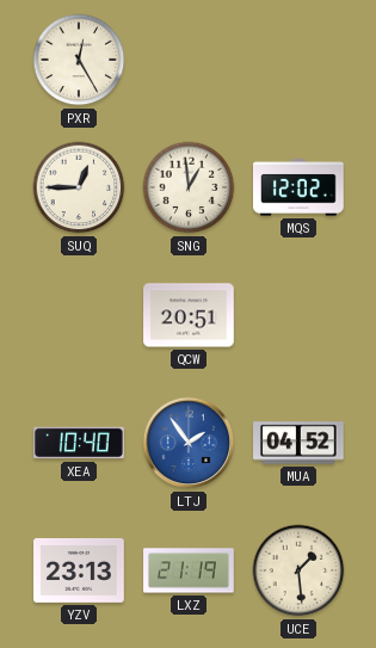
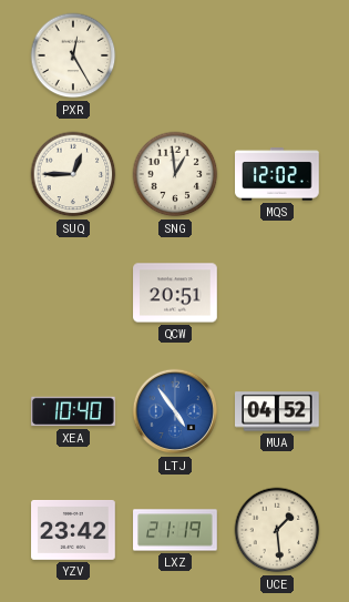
LTJ: 1:54 -> 4:54 (175, 411)
YZV: 23:13 -> 23:42 (73, 530)
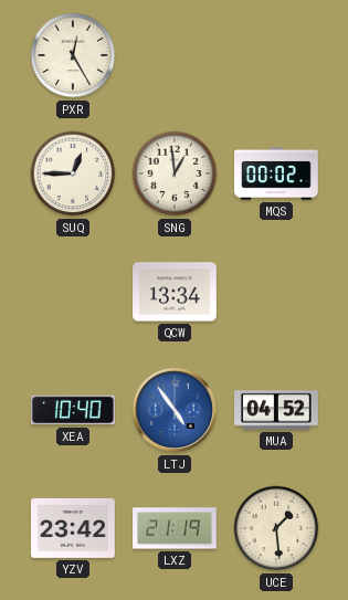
MQS: 12:02 -> 00:02 (277, 173)
QCW: 20:51 -> 13:34 (175, 292)
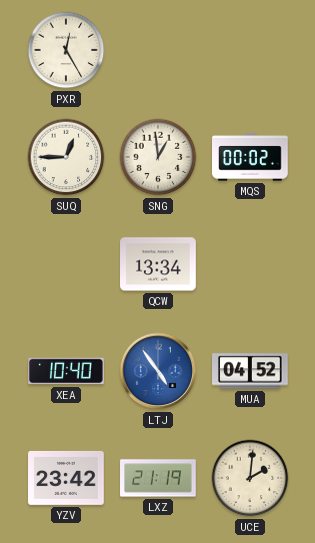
UCE: 1:29 -> 2:01 (250, 478)
